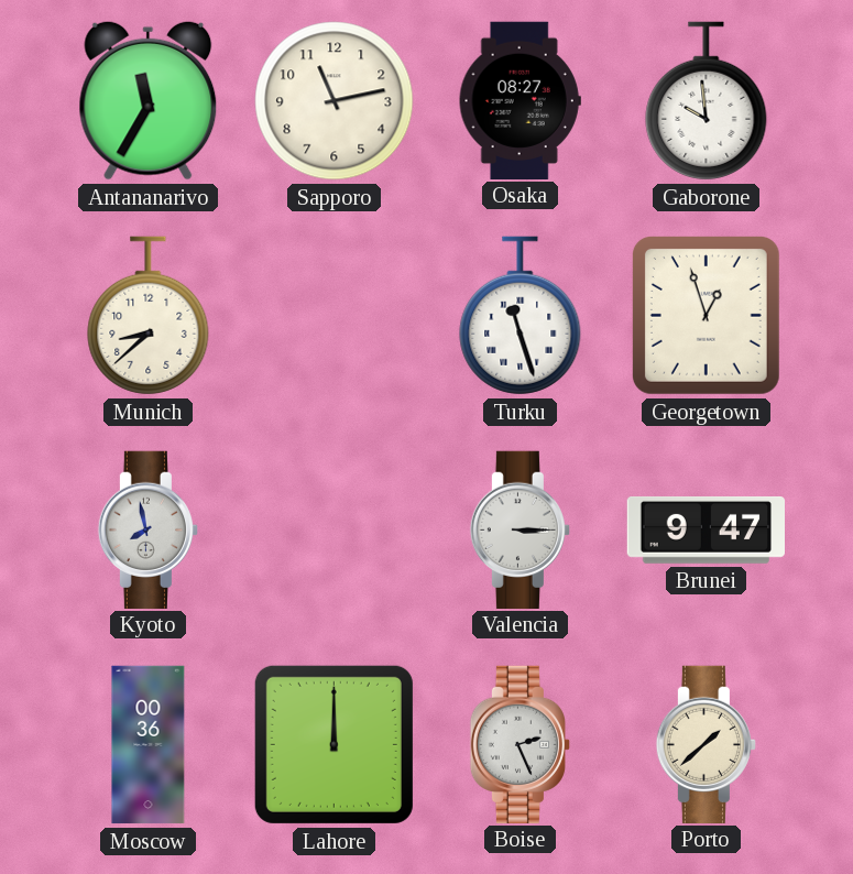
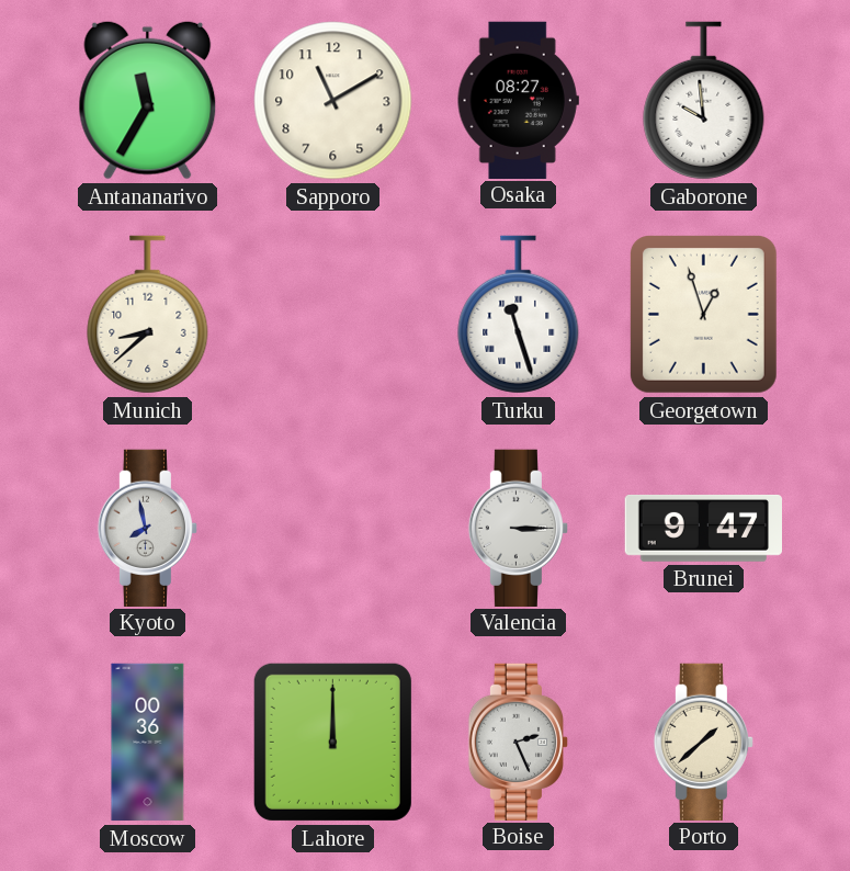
Sapporo: 11:13 -> 11:10 (333, 101)
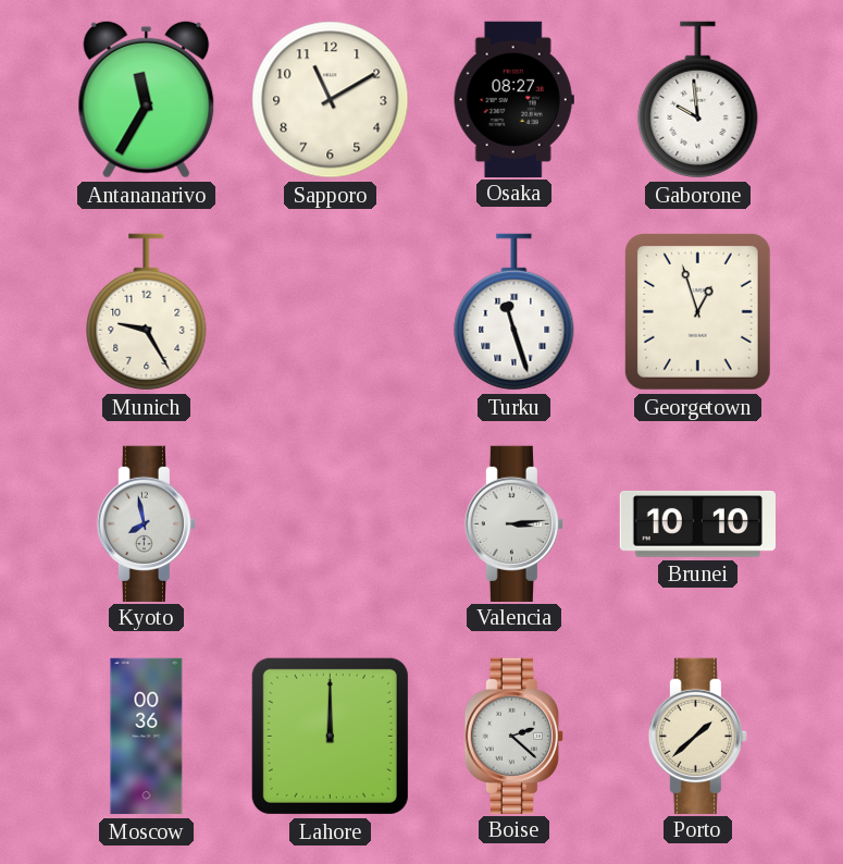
Munich: 8:38 -> 9:25 (147, 312)
Valencia: 3:15 -> 3:14 (513, 523)
Brunei: 9:47 -> 10:10 (697, 523)
Boise: 2:26 -> 2:22 (513, 736)
